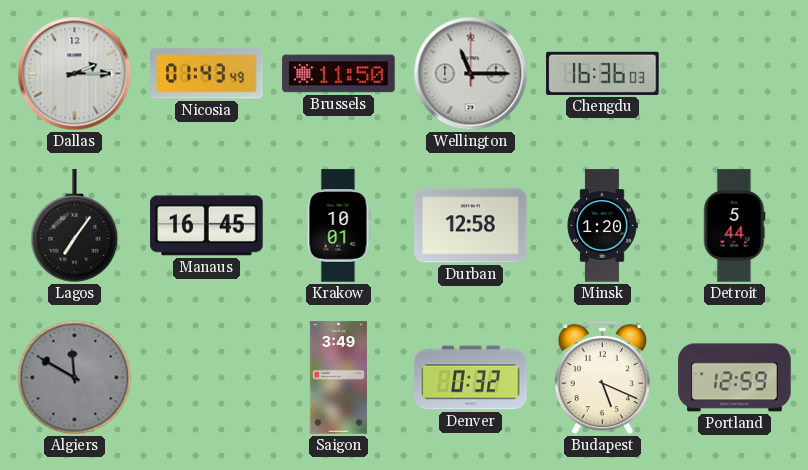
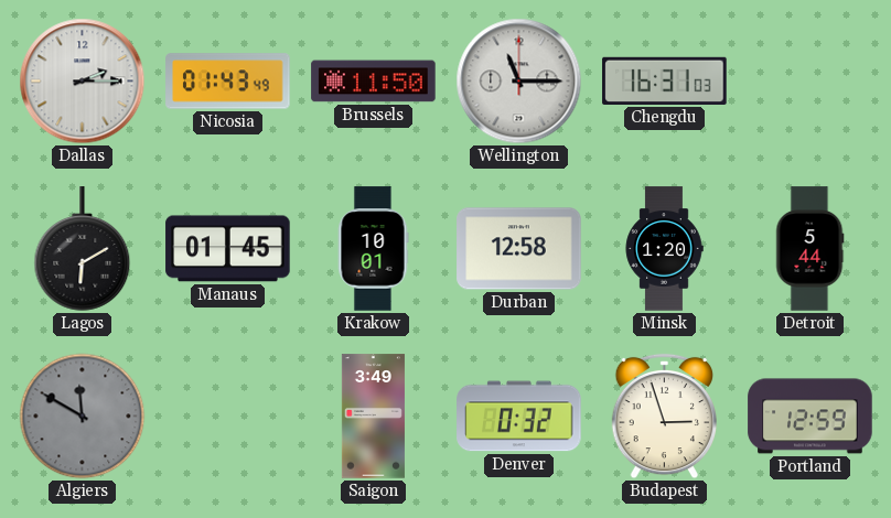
Chengdu: 16:36 -> 16:31 (665, 80)
Lagos: 7:06 -> 6:10 (83, 249)
Manaus: 16:45 -> 01:45 (228, 249)
Budapest: 5:19 -> 2:57 (664, 417)
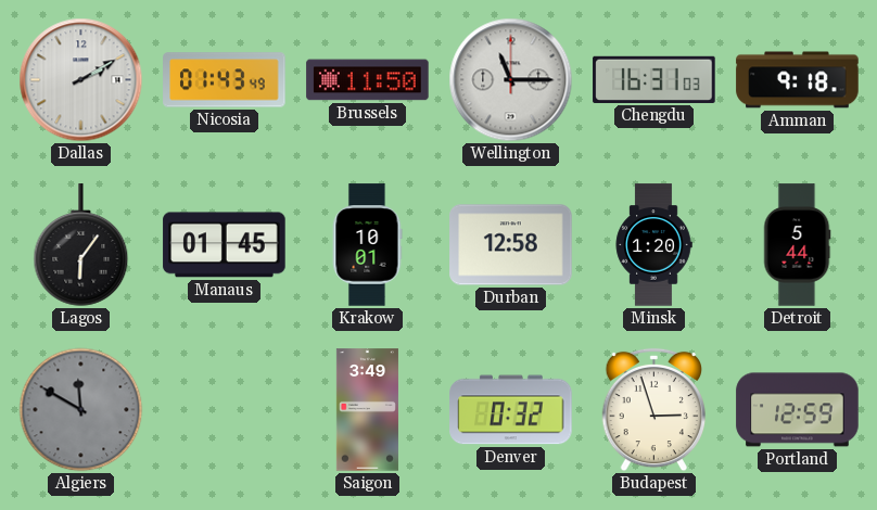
Dallas: 2:15 -> 2:10 (81, 80)
Amman: none -> 9:18 (798, 80)
Lagos: 6:10 -> 6:06 (81, 245)
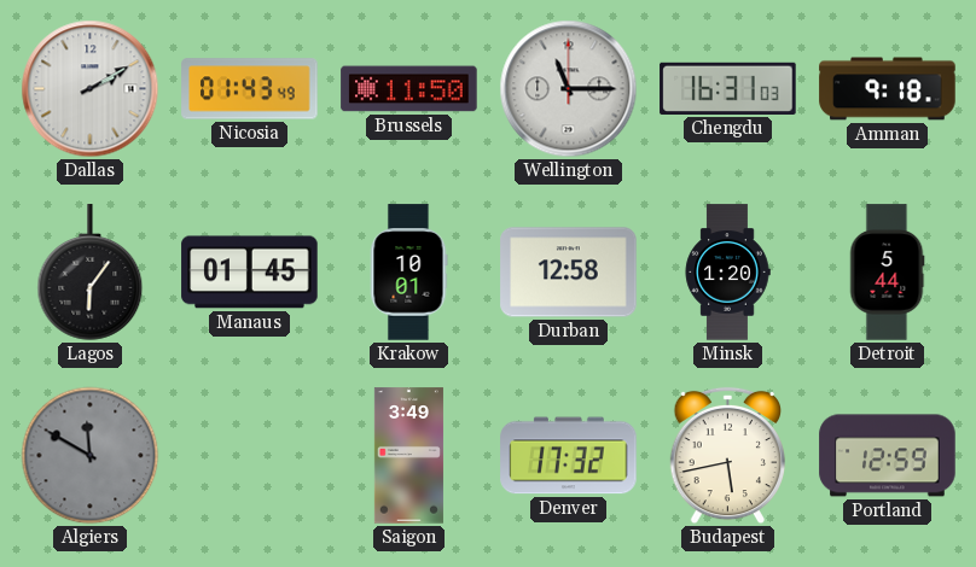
Denver: 0:32 -> 17:32 (569, 456)
Budapest: 2:57 -> 5:43 (727, 456)
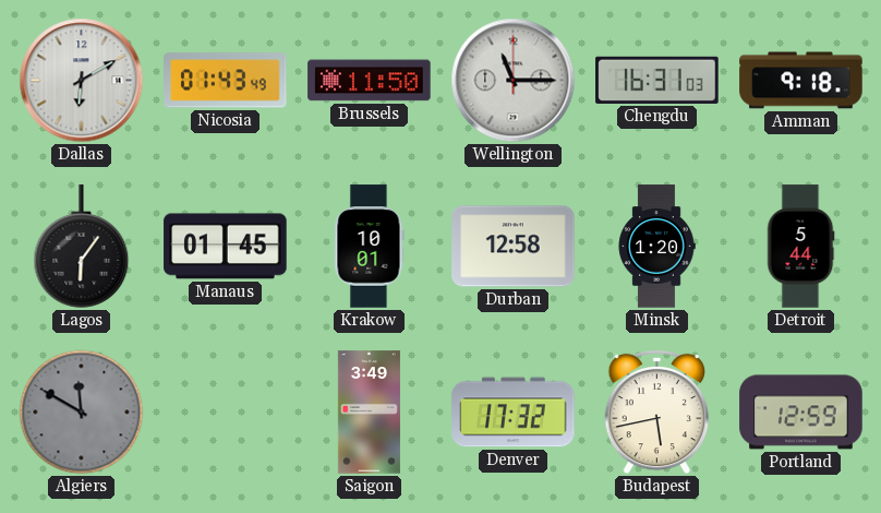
Dallas: 2:10 -> 6:10 (82, 81)
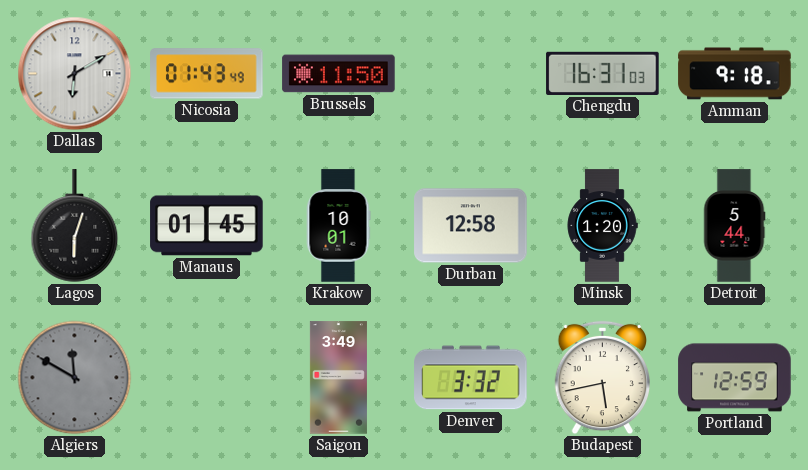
Wellington: 11:15 -> none (514, 81)
Lagos: 6:06 -> 6:03 (75, 226)
Denver: 17:32 -> 3:32 (471, 378)
